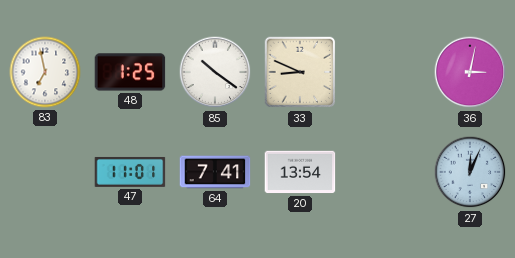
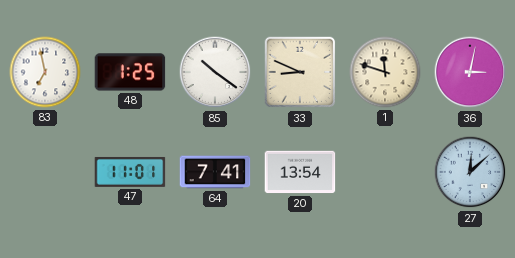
1: none -> 11:48 (385, 72)
27: 12:04 -> 12:08 (470, 172)
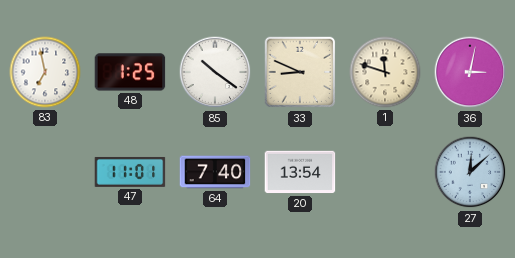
64: 7:41 -> 7:40 (215, 172)
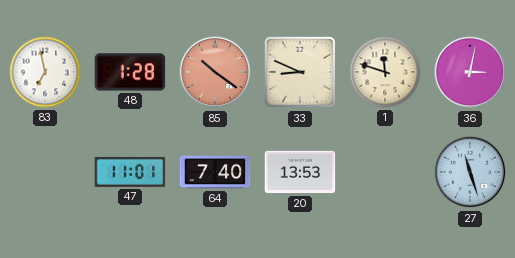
48: 1:25 -> 1:28 (130, 72)
85 dial: white -> salmon (215, 72)
20: 13:54 -> 13:53 (300, 172)
27: 12:08 -> 11:27 (470, 172)
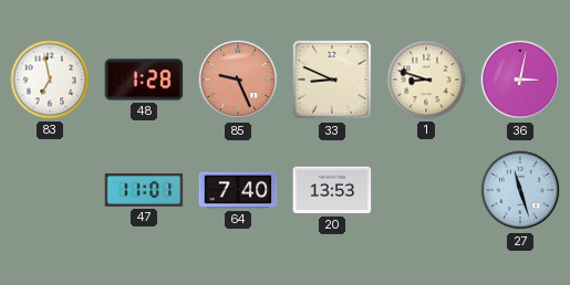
85: 10:21 -> 9:26 (238, 80)
1: 11:48 -> 8:48 (426, 80)
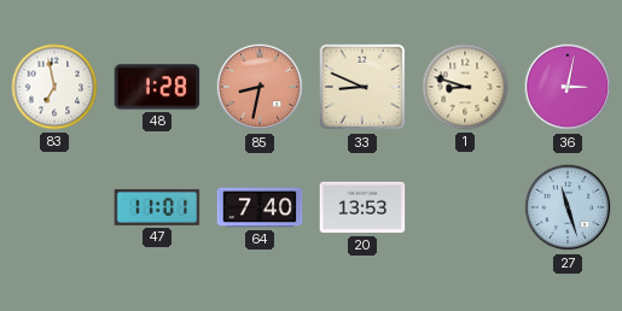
85: 9:26 -> 8:32 (260, 87)
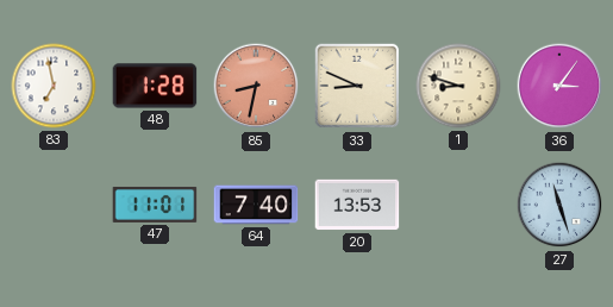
36: 3:02 -> 3:06 (559, 86)
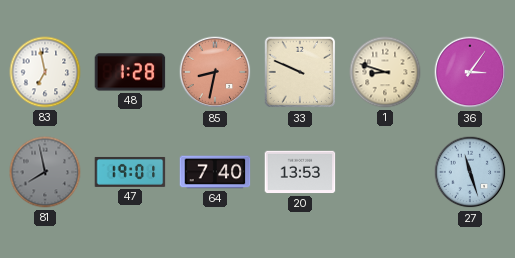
33: 8:49 -> 9:49 (300, 72)
81: none -> 7:58 (45, 172)
47: 11:01 -> 19:01 (130, 172)
